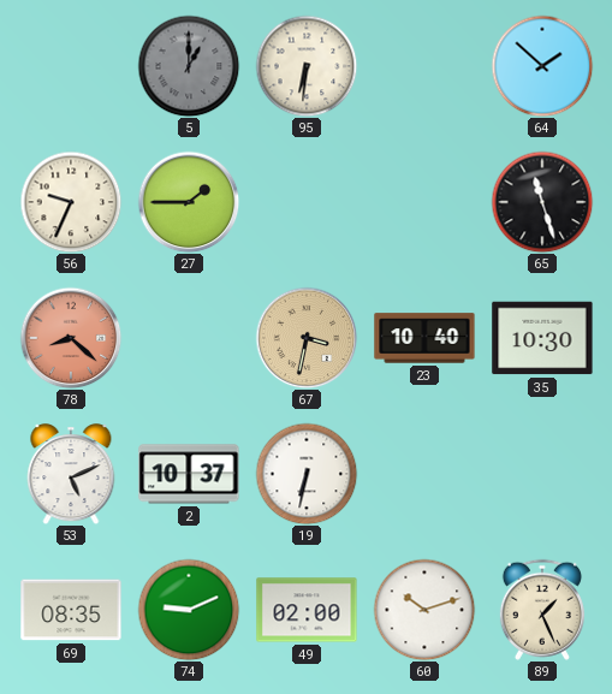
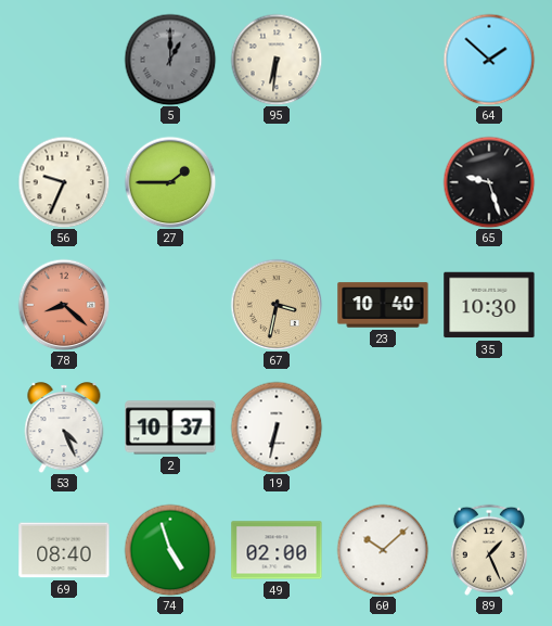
65: 11:27 -> 9:27 (489, 182)
53: 5:11 -> 4:26 (64, 427)
69: 08:35 -> 08:40 (64, 550)
74: 9:11 -> 4:57 (170, 550)
60: 10:12 -> 10:08 (383, 550)
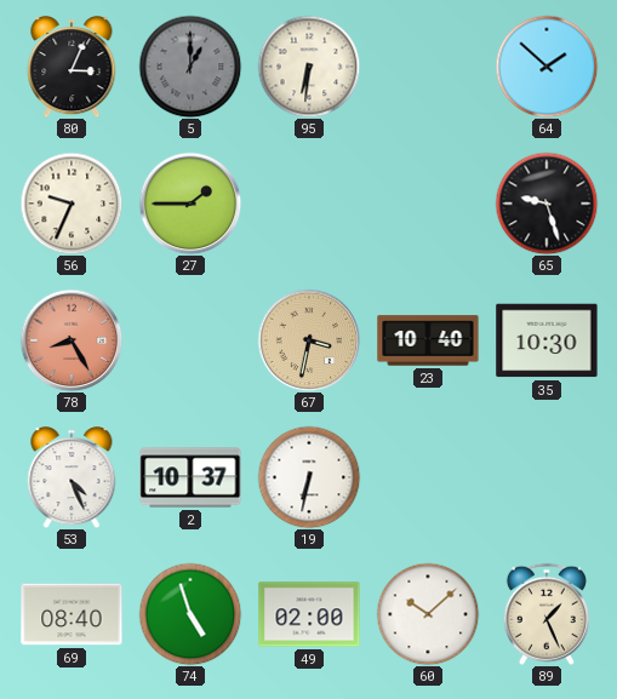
80: none -> 3:04 (72, 67)
78: 8:22 -> 8:25 (72, 340)
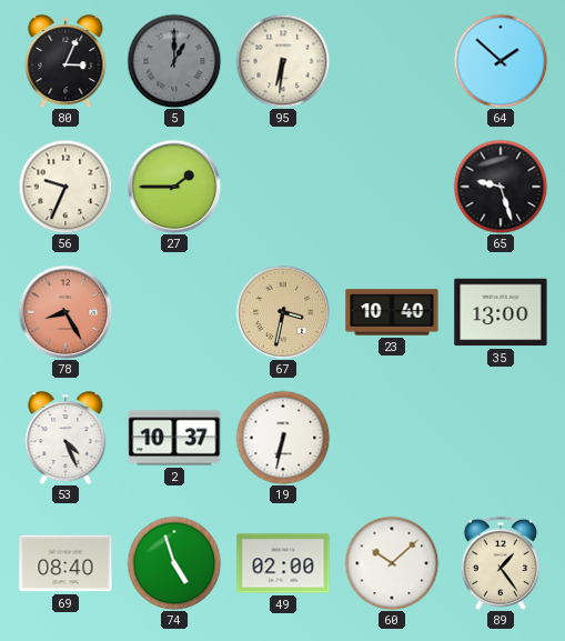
35: 10:30 -> 13:00 (501, 312)
89: 1:26 -> 1:24 (501, 563)
